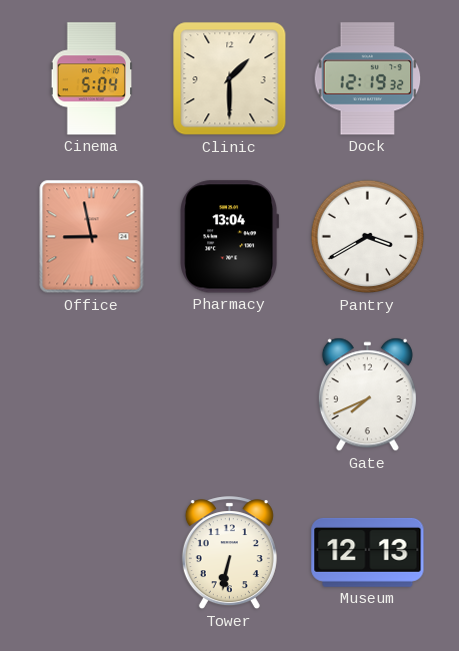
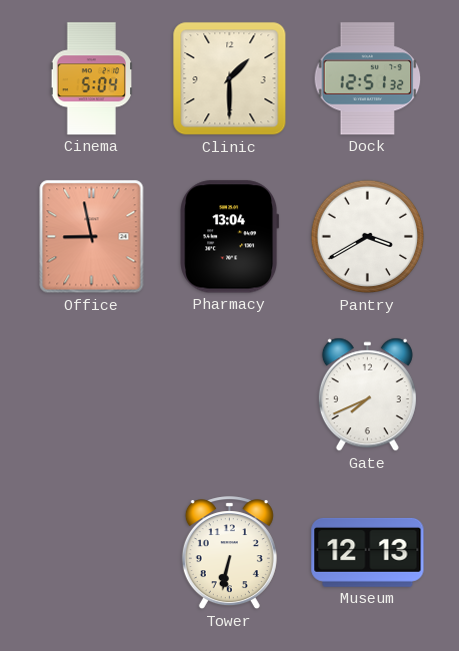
Dock: 12:19 -> 12:51 (368, 79)
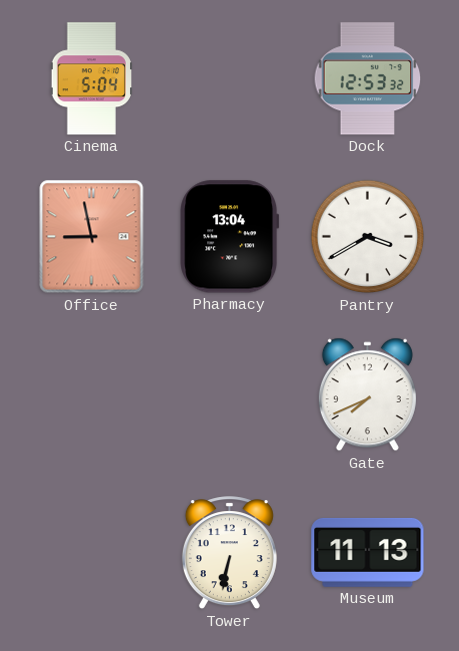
Clinic: 1:30 -> none (230, 79)
Dock: 12:51 -> 12:53 (368, 79)
Museum: 12:13 -> 11:13 (368, 552)
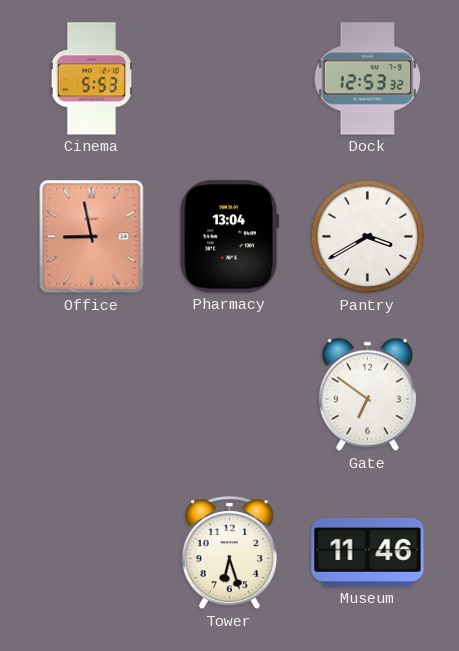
Cinema: 5:04 -> 5:53 (91, 79)
Gate: 7:41 -> 6:51 (367, 395)
Tower: 6:32 -> 6:27 (229, 553)
Museum: 11:13 -> 11:46 (368, 552)
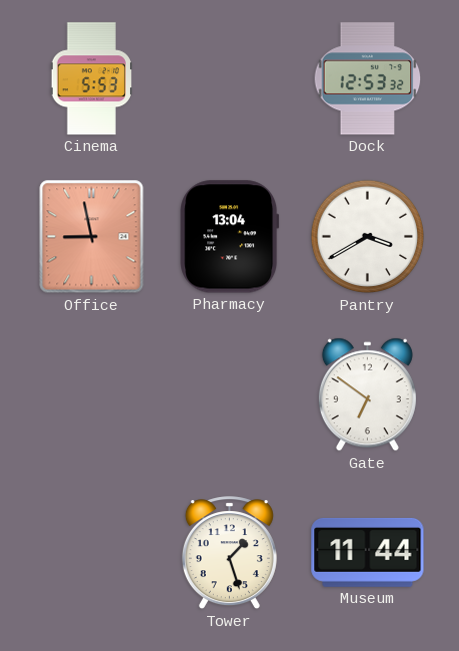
Tower: 6:27 -> 1:27 (229, 553)
Museum: 11:46 -> 11:44 (368, 552)
